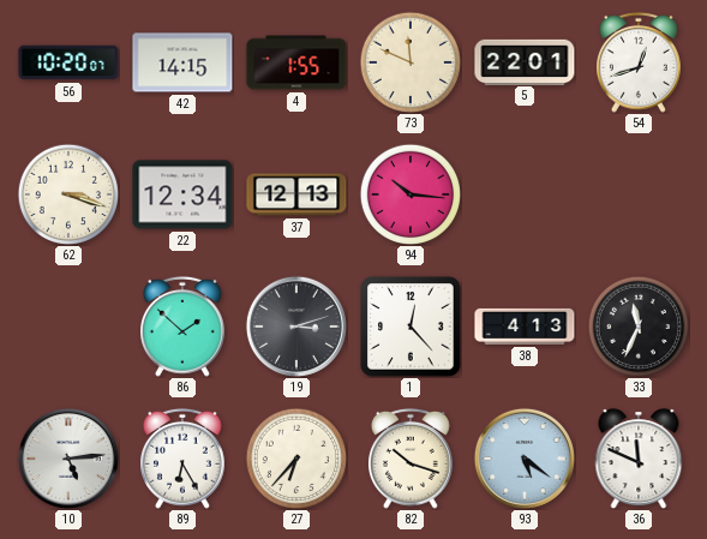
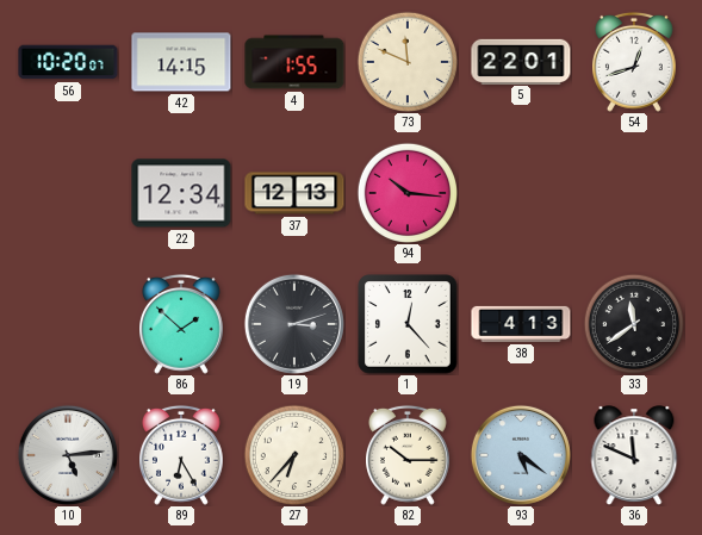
62: 3:18 -> none (67, 193)
33: 11:34 -> 11:39 (633, 323)
82: 10:18 -> 10:15 (409, 455)
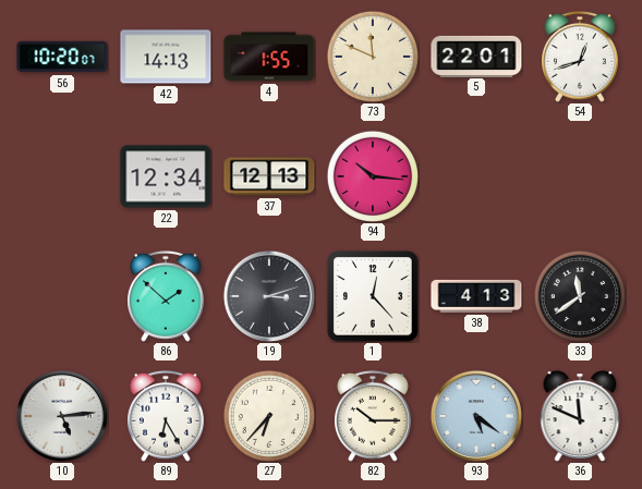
42: 14:15 -> 14:13 (166, 57)
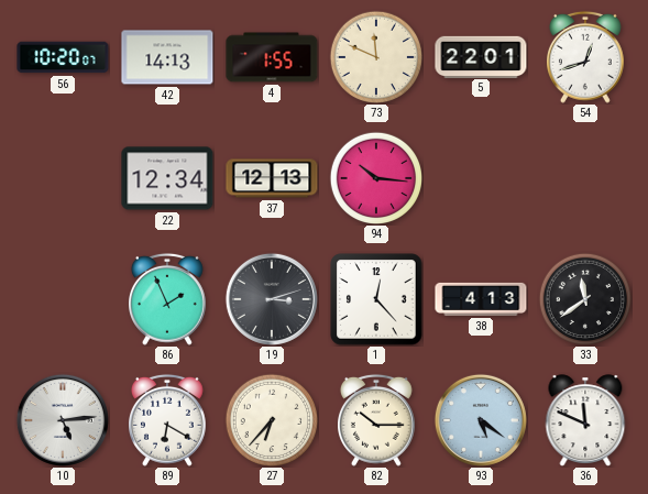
86: 1:52 -> 1:56 (168, 299)
89: 6:25 -> 6:20 (168, 420)
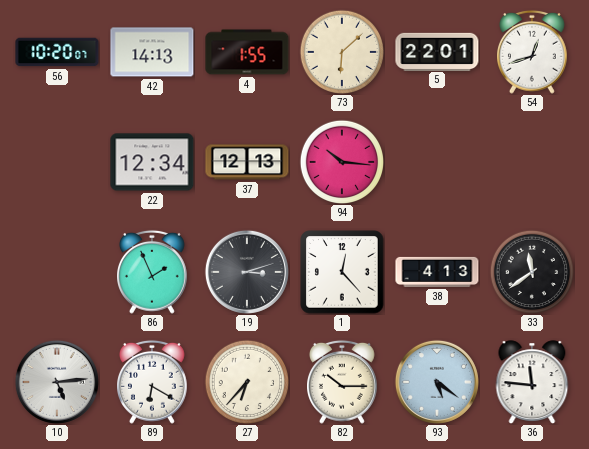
73: 11:49 -> 6:08 (341, 51)
36: 11:49 -> 11:46 (532, 382)
